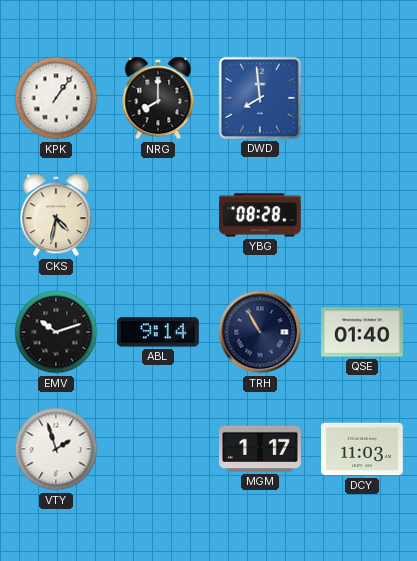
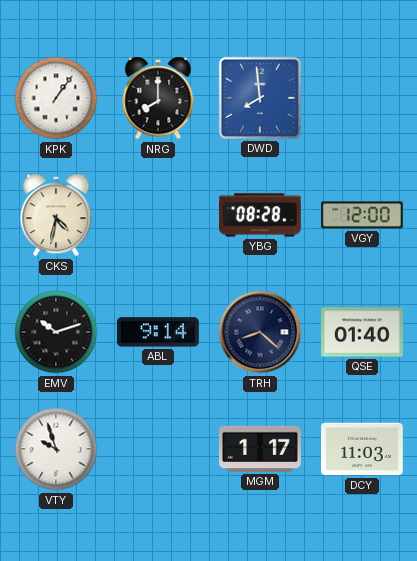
VGY: none -> 12:00 (363, 215)
TRH: 10:55 -> 8:22 (260, 332)
VTY: 1:57 -> 9:57 (56, 449)
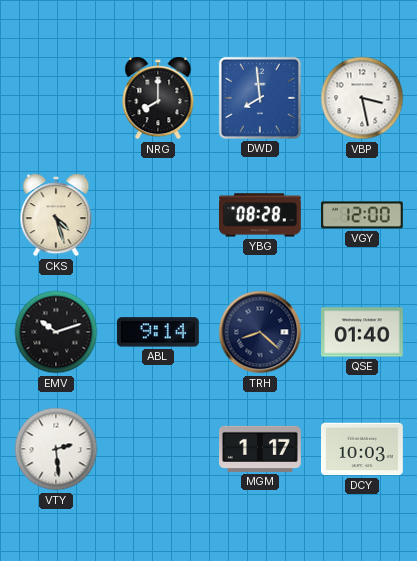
KPK: 1:06 -> none (56, 98)
VBP: none -> 3:28 (362, 98)
CKS: 4:32 -> 4:27 (56, 215)
VTY: 9:57 -> 2:29 (56, 449)
DCY: 11:03 -> 10:03 (363, 449)
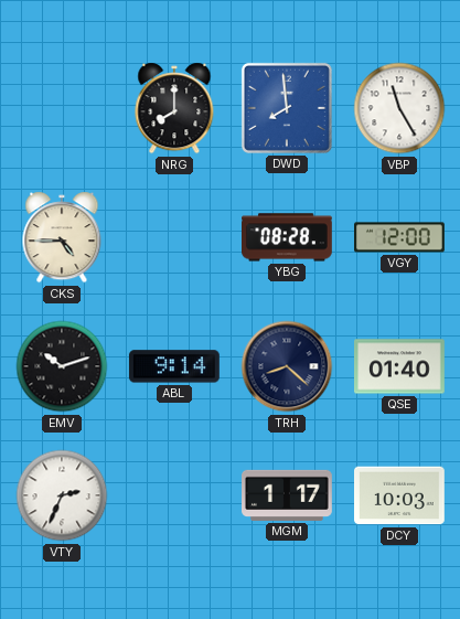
VBP: 3:28 -> 11:25 (399, 108)
CKS: 4:27 -> 4:45 (62, 237)
VTY: 2:29 -> 2:34 (62, 495)
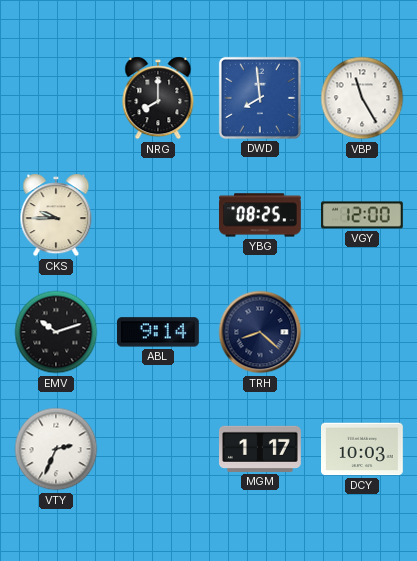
CKS: 4:45 -> 9:45 (56, 215)
YBG: 08:28 -> 08:25 (261, 215)
QSE: 01:40 -> none (400, 366)
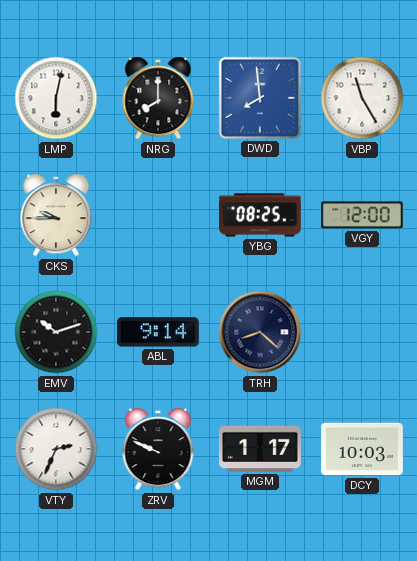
LMP: none -> 6:02 (56, 98)
ZRV: none -> 9:49 (158, 449)
